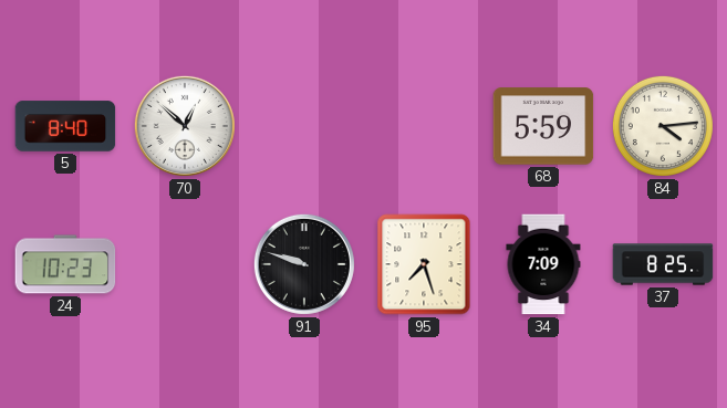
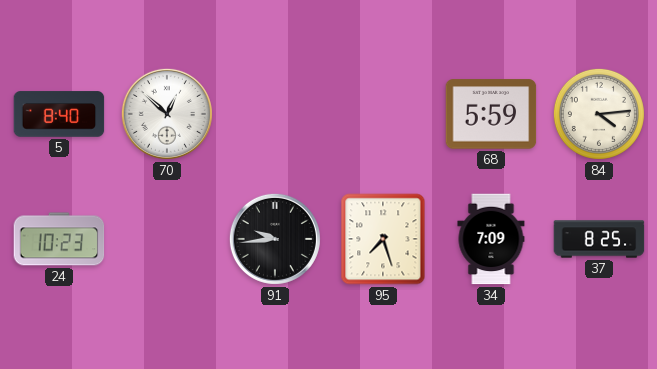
91: 9:48 -> 9:44 (275, 239)
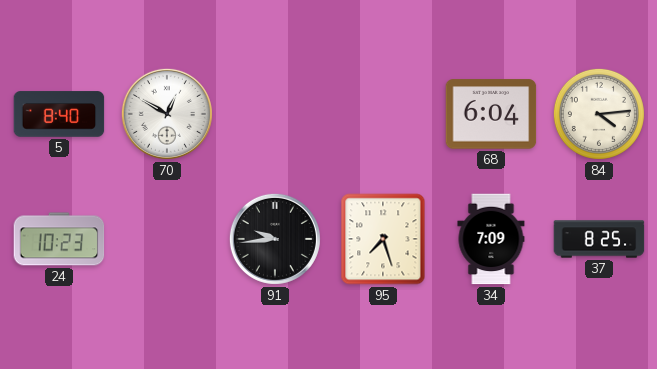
70: 12:52 -> 12:50 (167, 114)
68: 5:59 -> 6:04 (491, 114)
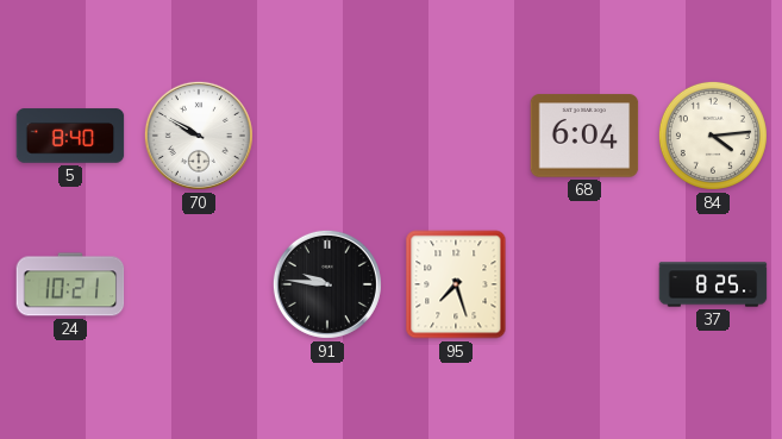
70: 12:50 -> 9:50 (199, 136)
24: 10:23 -> 10:21 (70, 284)
91: 9:44 -> 9:46 (327, 284)
34: 7:09 -> none (491, 239)
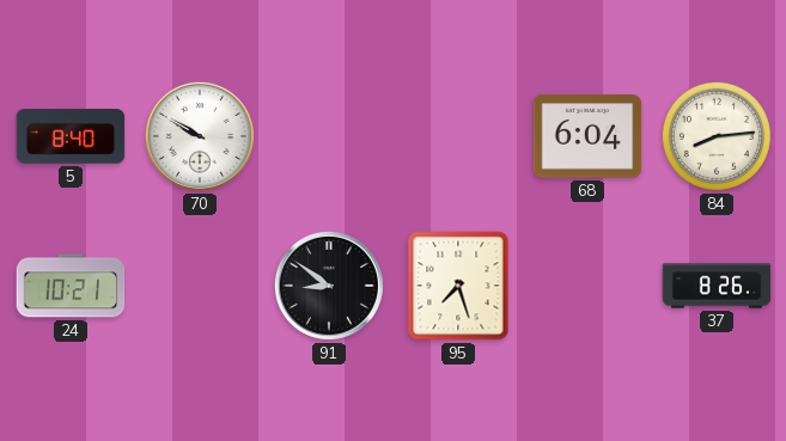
84: 4:14 -> 8:14 (717, 136)
91: 9:46 -> 8:51 (329, 286)
37: 8:25 -> 8:26 (717, 286)
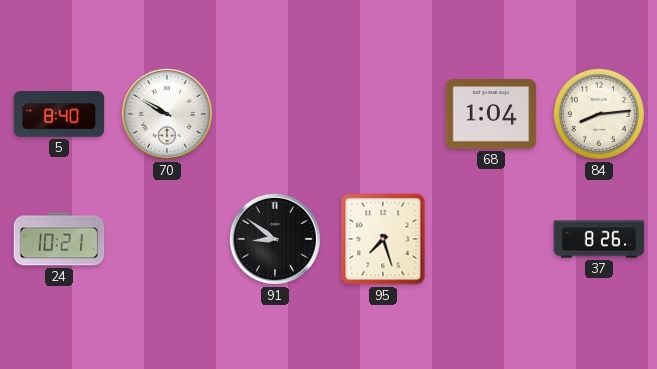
68: 6:04 -> 1:04 (491, 114)
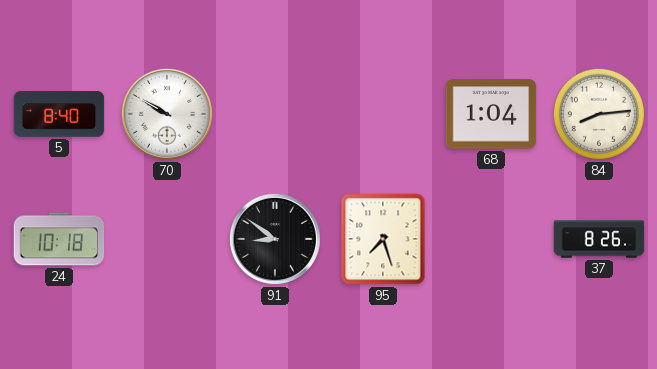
24: 10:21 -> 10:18 (59, 239)
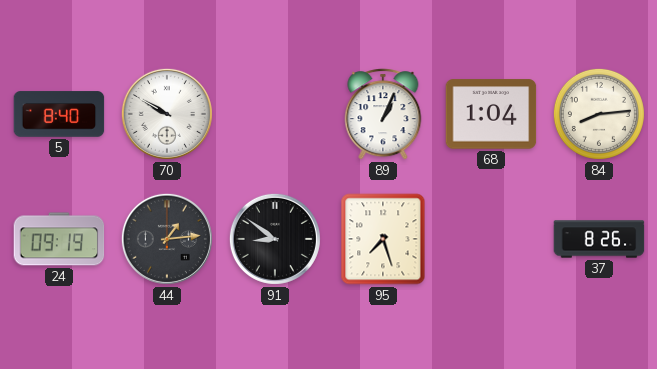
89: none -> 1:04 (383, 114)
24: 10:18 -> 09:19 (59, 239)
44: none -> 1:14 (167, 239)
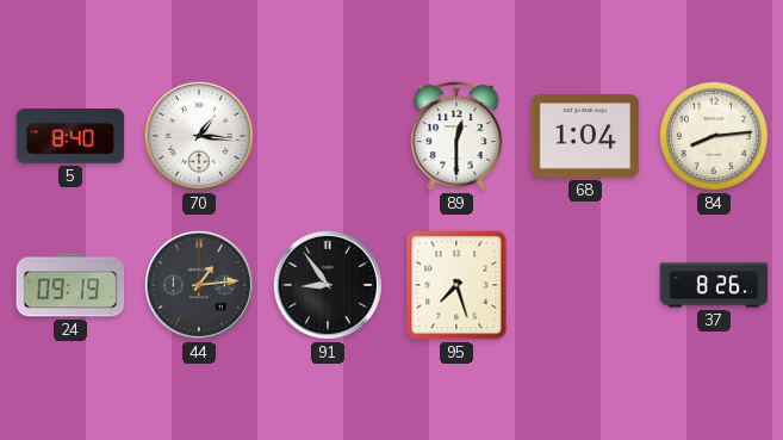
70: 9:50 -> 1:16 (199, 136)
89: 1:04 -> 12:30 (456, 136)
91: 8:51 -> 8:54 (328, 285)
